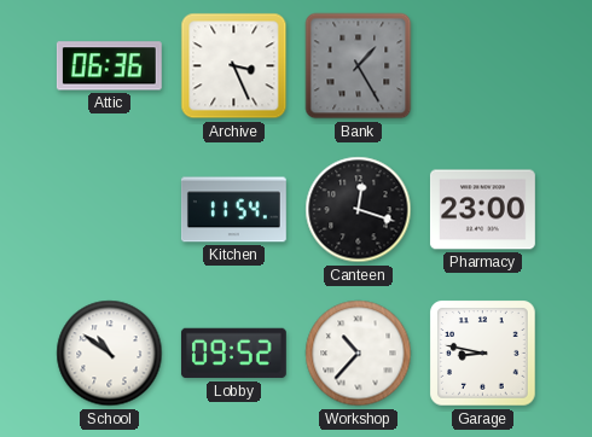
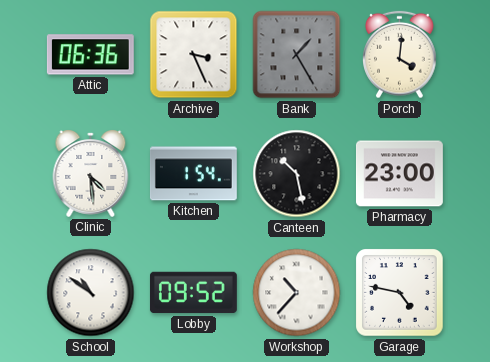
Porch: none -> 4:01 (400, 55)
Clinic: none -> 4:29 (91, 173)
Kitchen: 11:54 -> 1:54 (193, 174)
Canteen: 12:18 -> 10:28 (297, 174)
Garage: 8:47 -> 4:47 (400, 293)
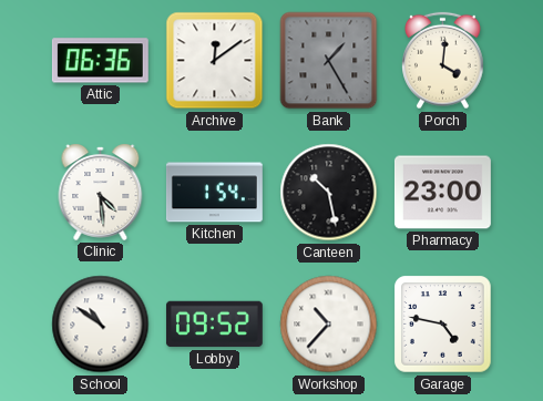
Archive: 3:26 -> 12:09 (215, 61)
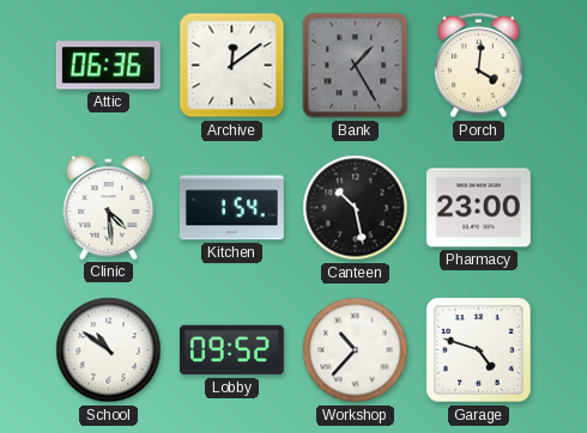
Garage: 4:47 -> 4:48 (479, 350)
